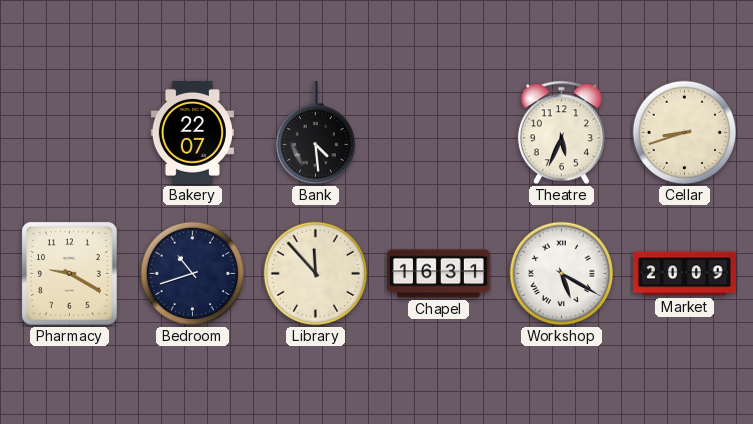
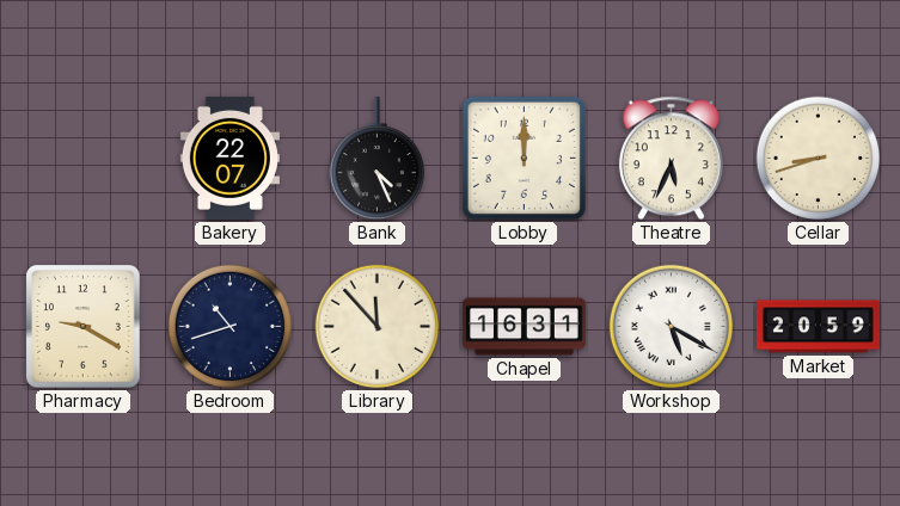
Bank: 4:29 -> 4:26 (376, 159)
Lobby: none -> 12:00 (524, 158)
Market: 20:09 -> 20:59 (818, 327)
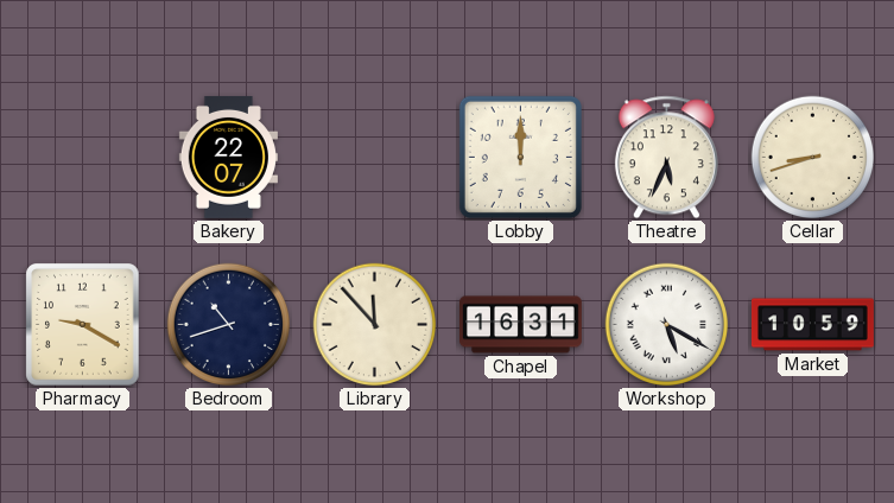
Bank: 4:26 -> none (376, 159)
Market: 20:59 -> 10:59 (812, 325)
